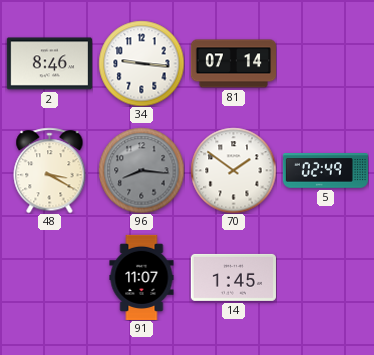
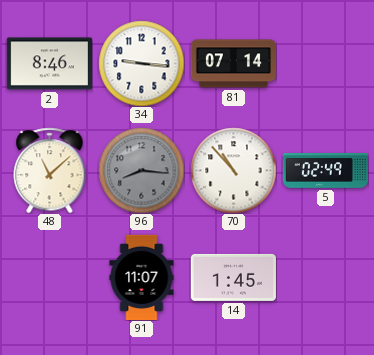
48: 3:20 -> 11:08 (50, 170)
70: 1:51 -> 10:53 (233, 170)
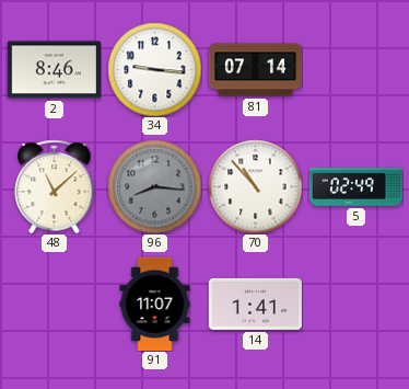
14: 1:45 -> 1:41 (255, 304)
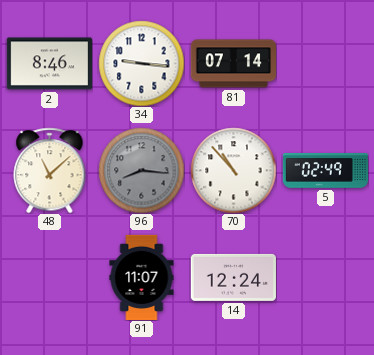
14: 1:41 -> 12:24 (233, 277)
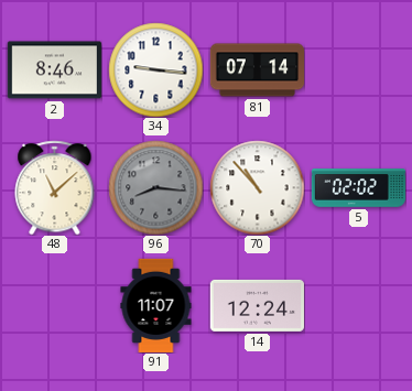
5: 02:49 -> 02:02 (358, 188)
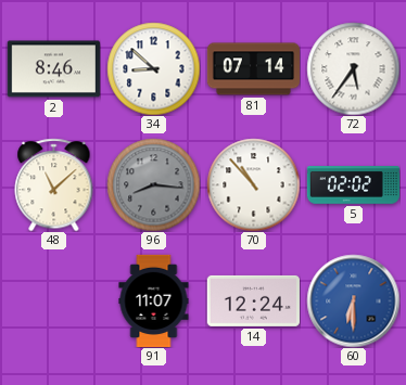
34: 9:16 -> 8:52 (153, 68)
72: none -> 5:36 (353, 68)
60: none -> 6:30 (353, 300)
